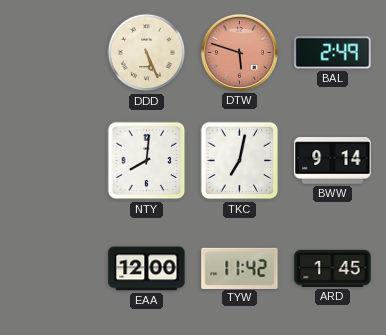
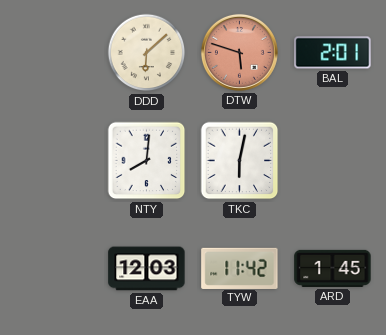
DDD: 5:26 -> 6:08 (147, 53)
BAL: 2:49 -> 2:01 (333, 53)
TKC: 7:02 -> 6:02 (240, 161)
BWW: 9:14 -> none (333, 161)
EAA: 12:00 -> 12:03 (147, 269)
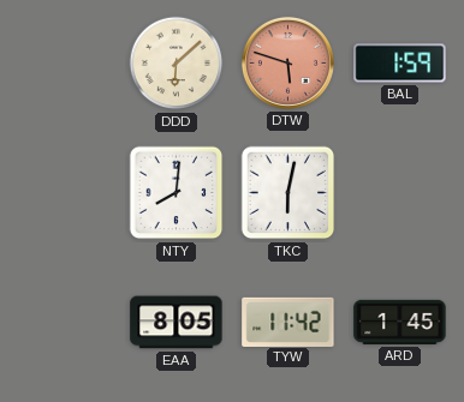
BAL: 2:01 -> 1:59 (400, 64)
EAA: 12:03 -> 8:05 (177, 323)
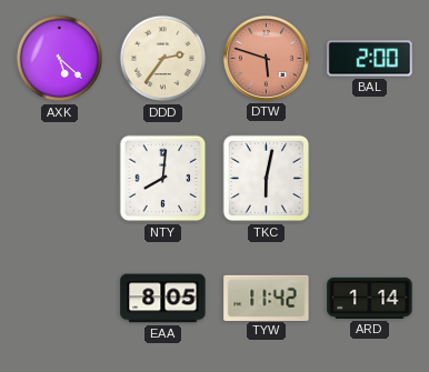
AXK: none -> 5:22 (60, 59)
DDD: 6:08 -> 2:36 (163, 59)
BAL: 1:59 -> 2:00 (370, 59)
ARD: 1:45 -> 1:14 (370, 298)
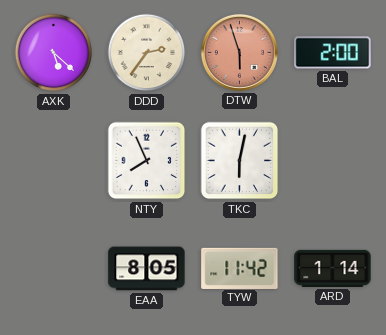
DTW: 5:48 -> 5:57 (239, 52)
NTY: 8:01 -> 7:56 (147, 161)
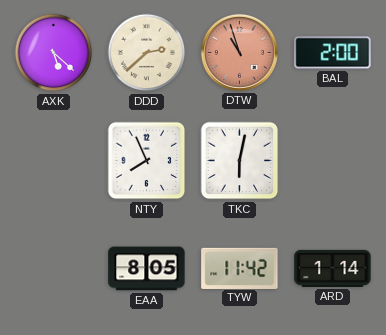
DDD: 2:36 -> 2:38 (147, 53)
DTW: 5:57 -> 10:57 (239, 52)
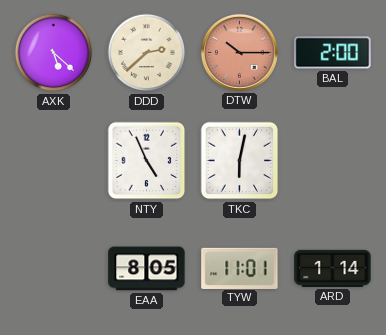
DTW: 10:57 -> 10:15 (239, 52)
NTY: 7:56 -> 4:56 (147, 161)
TYW: 11:42 -> 11:01 (240, 268)
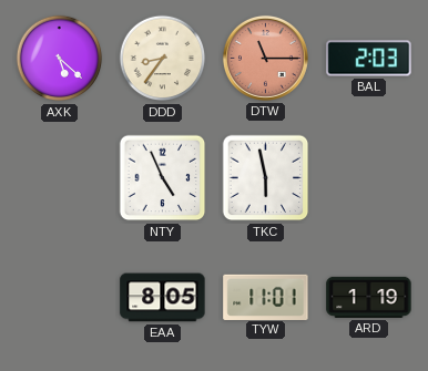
DDD: 2:38 -> 8:36 (163, 59)
DTW: 10:15 -> 11:15 (265, 58)
BAL: 2:00 -> 2:03 (369, 59)
TKC: 6:02 -> 5:58 (266, 178)
ARD: 1:14 -> 1:19 (369, 297)
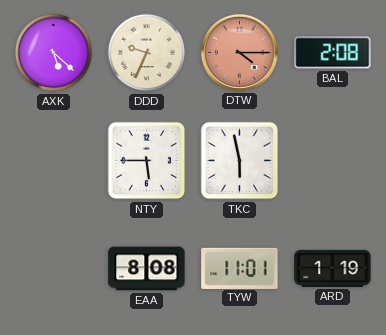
DDD: 8:36 -> 9:34 (147, 53)
DTW: 11:15 -> 4:15 (239, 52)
BAL: 2:03 -> 2:08 (333, 53)
NTY: 4:56 -> 5:45 (147, 161)
EAA: 8:05 -> 8:08 (147, 269)
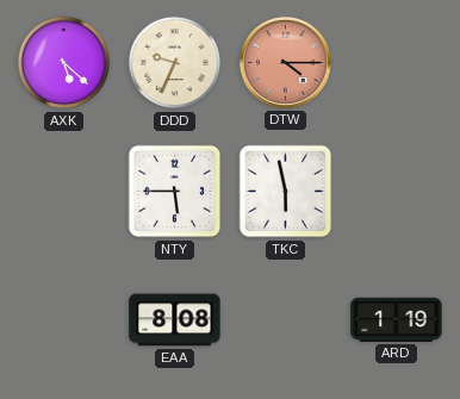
BAL: 2:08 -> none (333, 53)
TYW: 11:01 -> none (240, 268)
